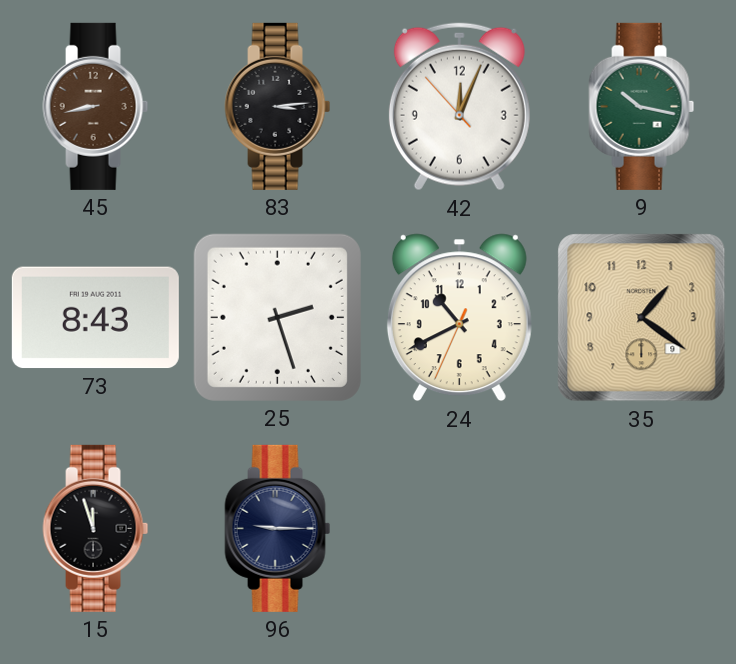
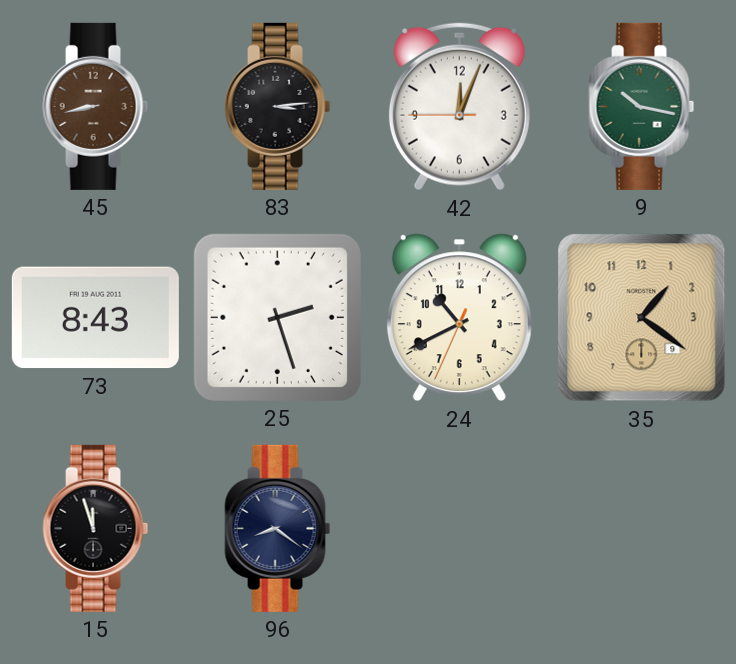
42: 12:03:53 -> 12:03:45 (459, 107)
96: 9:15 -> 8:21 (278, 528)
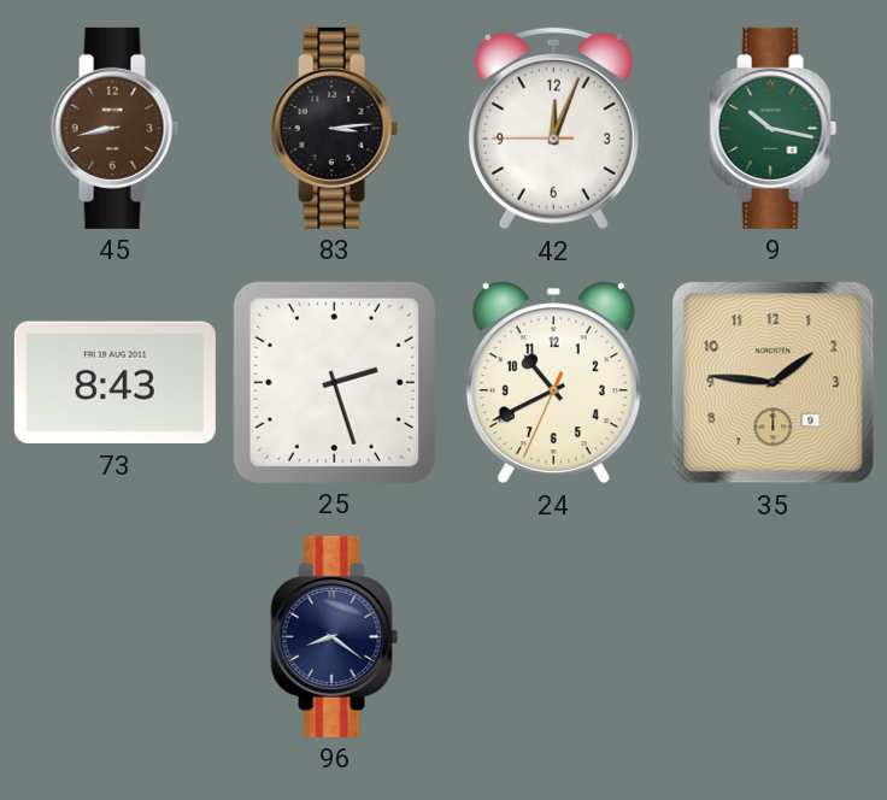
35: 1:21 -> 1:46 (774, 383)
15: 11:57 -> none (96, 528)
